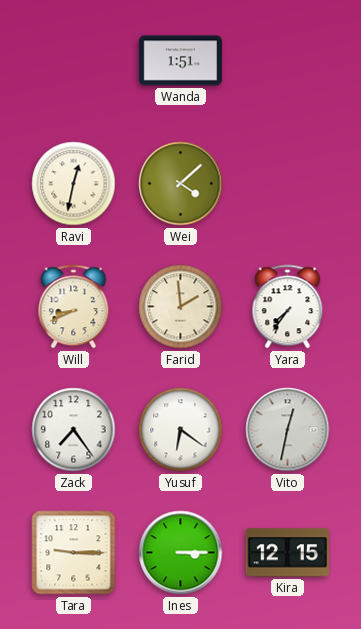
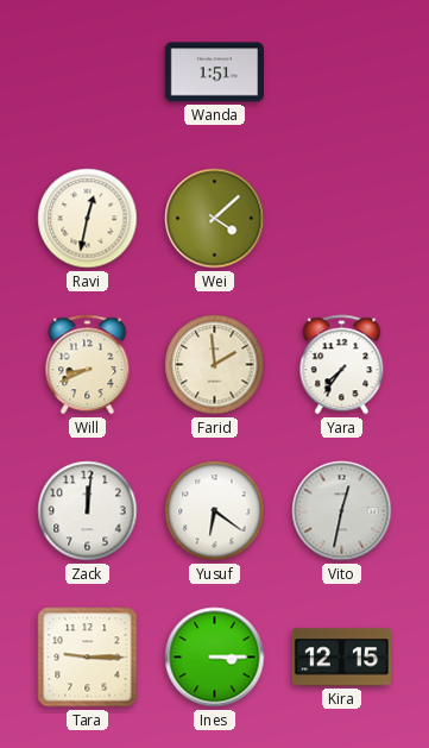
Zack: 7:24 -> 12:01 (88, 511)
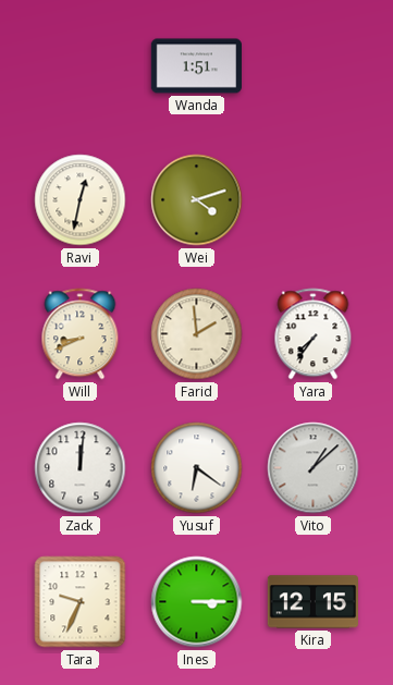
Wei: 4:08 -> 4:12 (197, 200)
Vito: 12:32 -> 1:08 (314, 468)
Tara: 9:15 -> 9:34 (81, 602)
